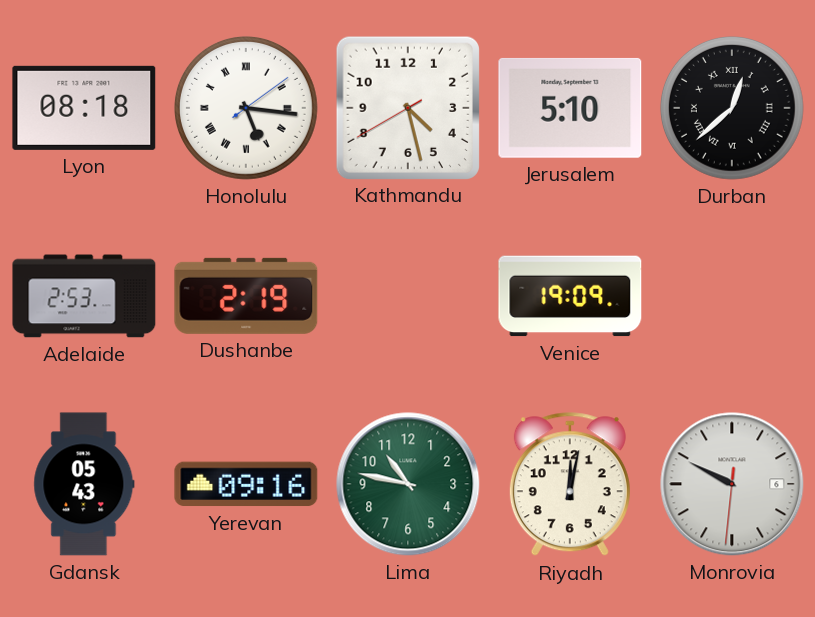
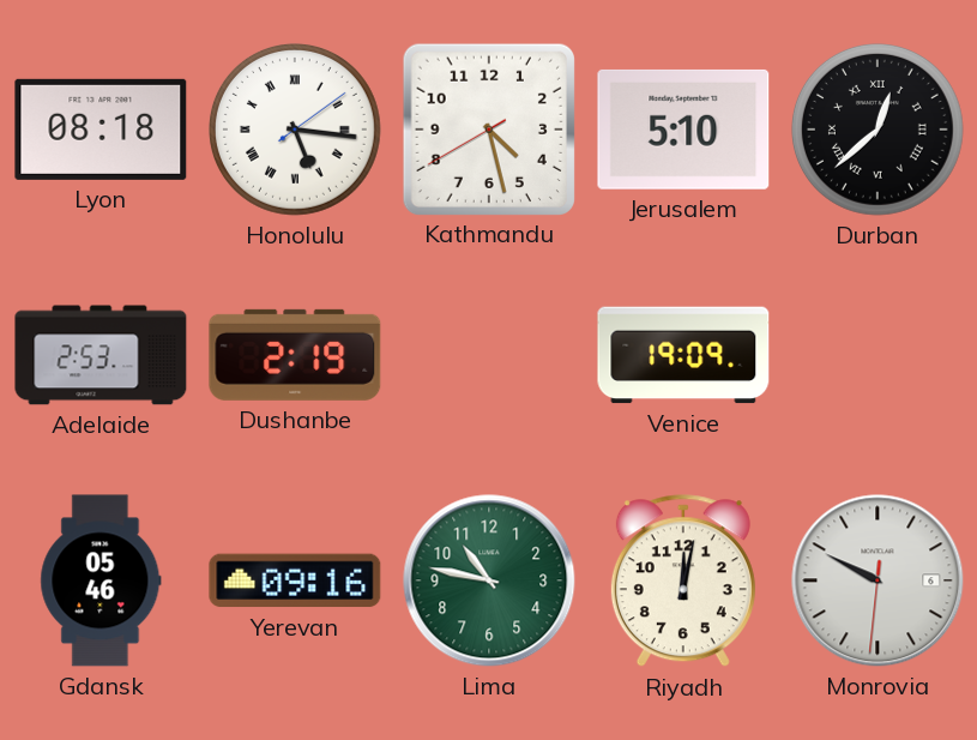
Gdansk: 05:43 -> 05:46 (101, 580)
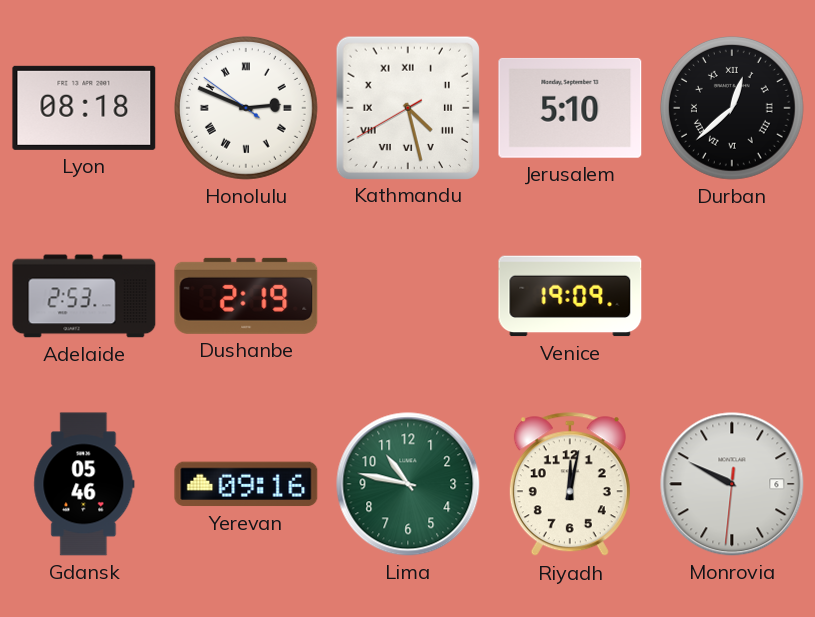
Honolulu: 5:16 -> 2:48 (246, 108)
Kathmandu numerals: Arabic -> Roman (407, 107)
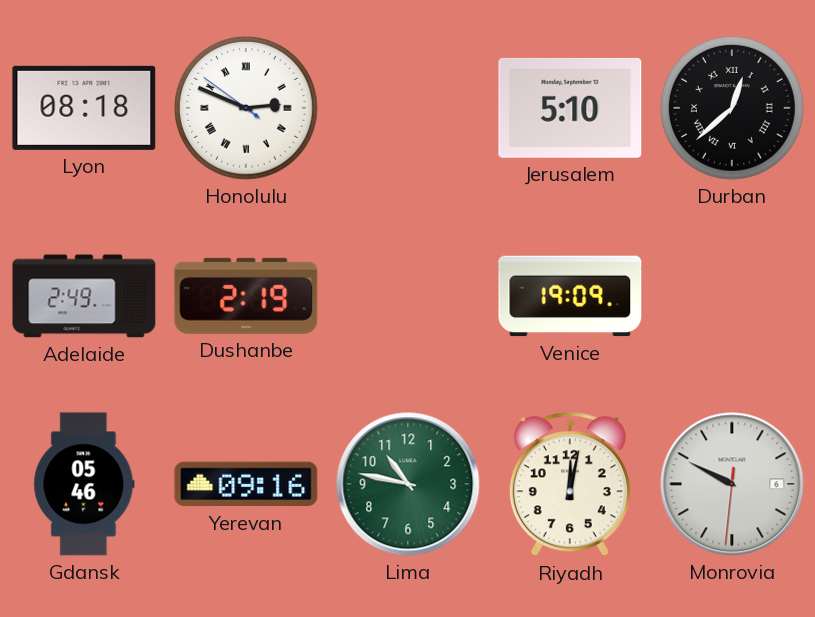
Kathmandu: 4:27 -> none (407, 107)
Adelaide: 2:53 -> 2:49 (84, 296)
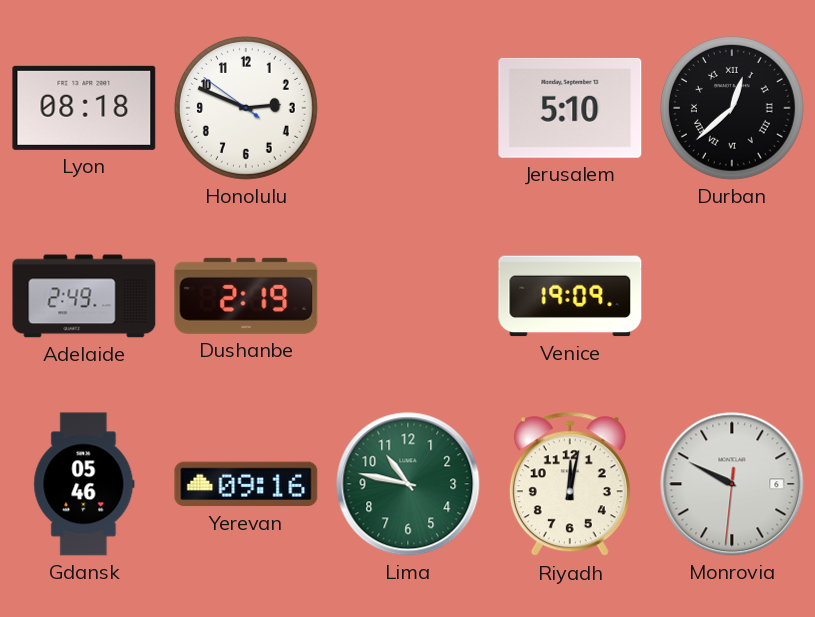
Honolulu numerals: Roman -> Arabic (246, 108)
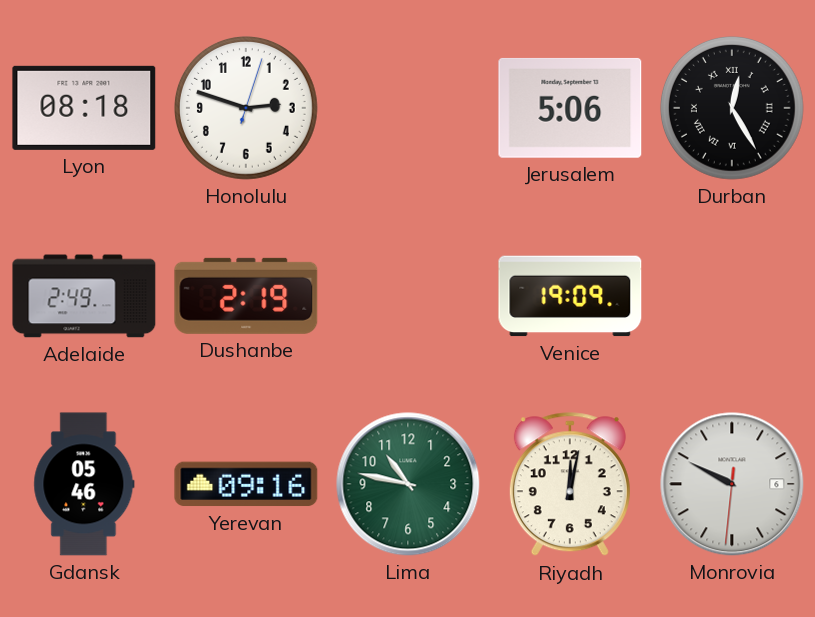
Honolulu: 2:48:51 -> 2:48:03 (246, 108)
Jerusalem: 5:10 -> 5:06 (570, 108)
Durban: 12:38 -> 12:25 (732, 108)
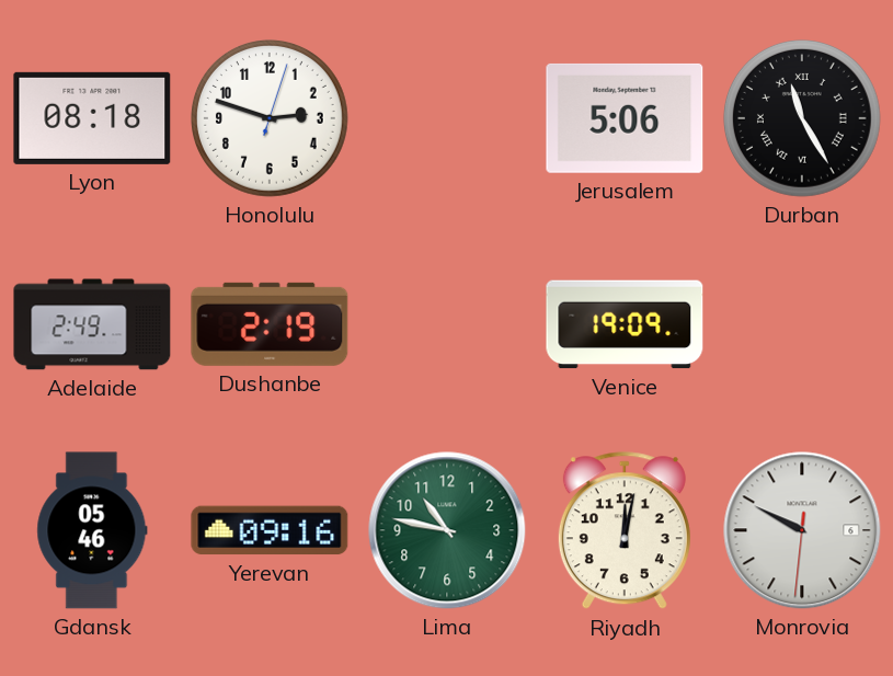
Durban: 12:25 -> 11:25 (802, 118)
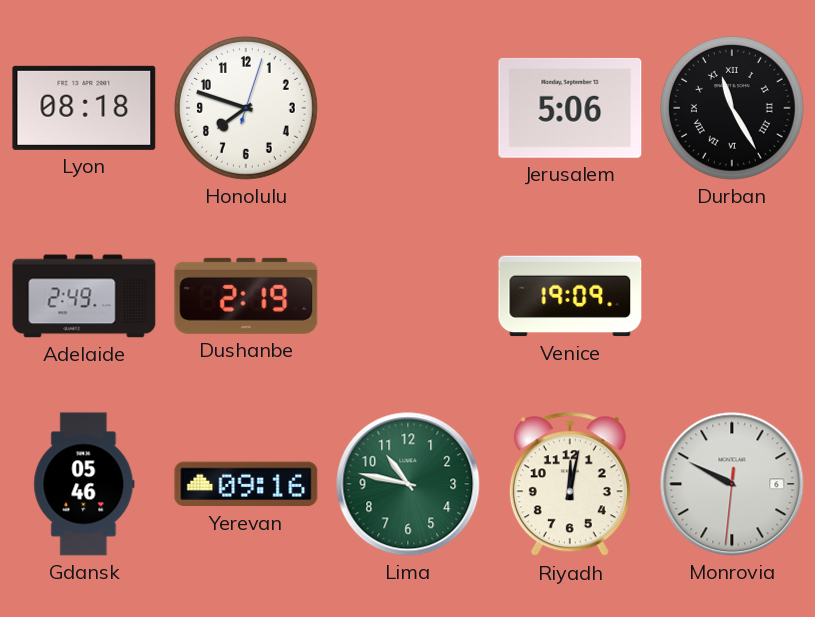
Honolulu: 2:48 -> 7:48 (246, 108)
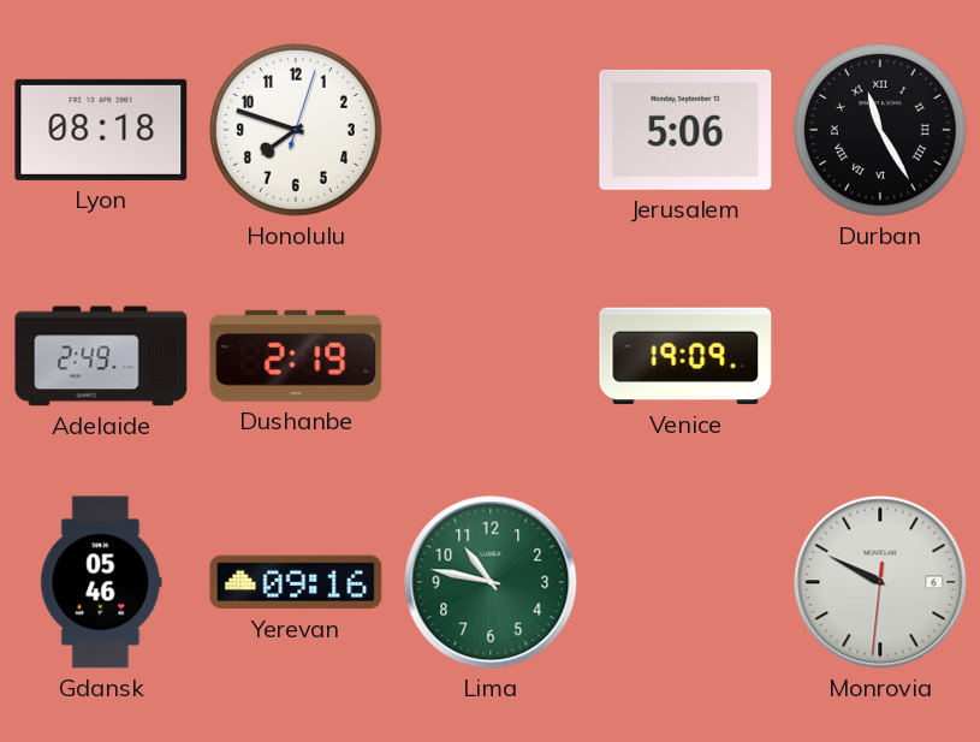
Riyadh: 12:02 -> none (570, 485)
